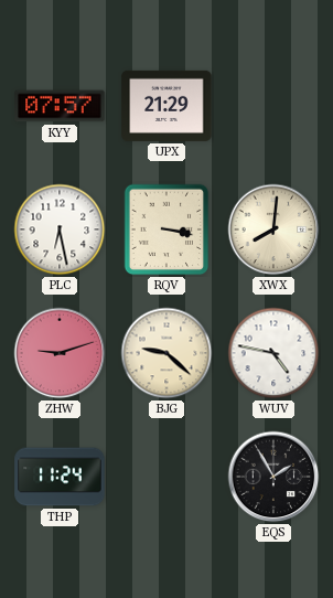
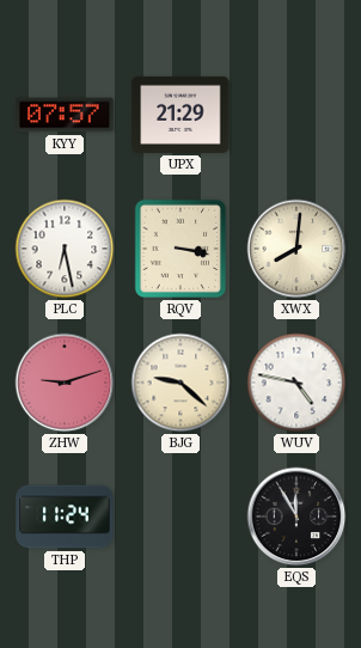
EQS: 1:55 -> 11:55 (296, 516)
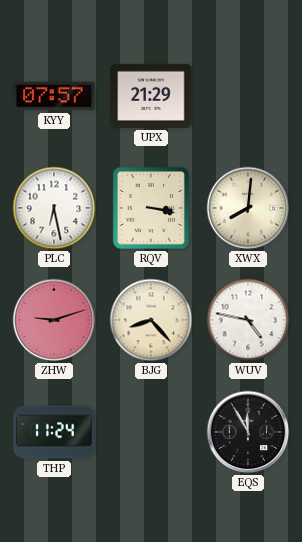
BJG: 9:22 -> 8:23 (151, 320)
